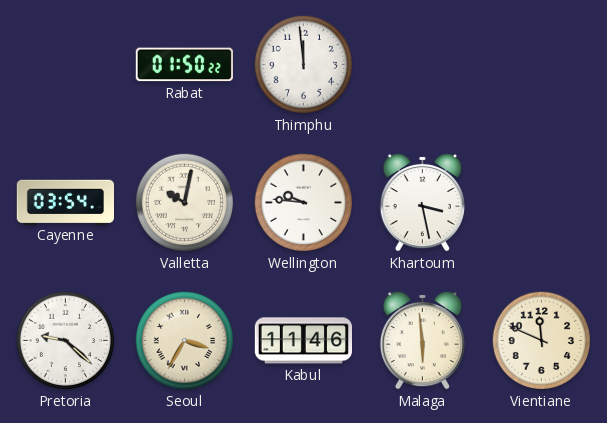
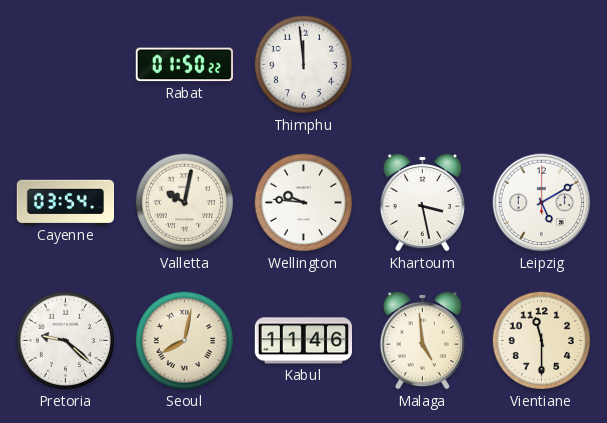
Leipzig: none -> 5:10 (542, 203)
Seoul: 3:35 -> 8:02 (185, 341)
Malaga: 5:59 -> 4:59 (422, 340)
Vientiane: 11:49 -> 11:30 (542, 341)
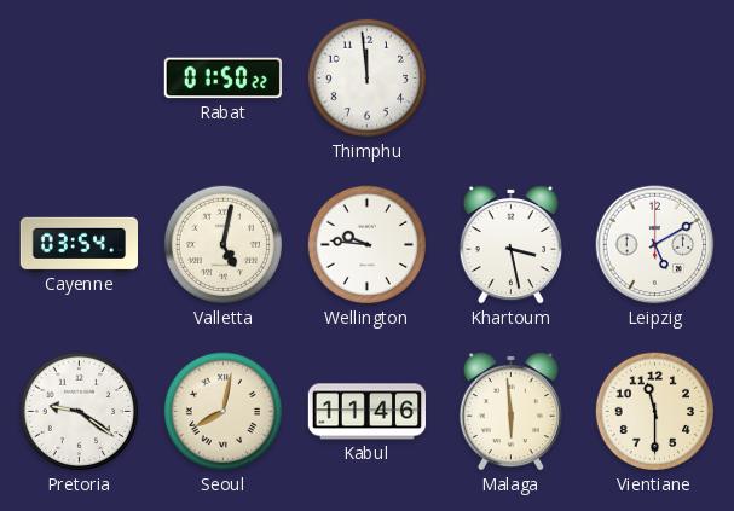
Valletta: 10:02 -> 5:02 (224, 245)
Pretoria: 9:22 -> 9:21 (80, 412)
Malaga: 4:59 -> 5:59 (510, 411)
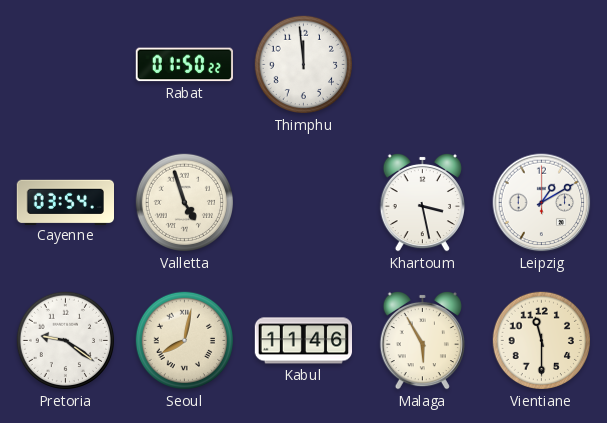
Valletta: 5:02 -> 4:57 (185, 203)
Wellington: 9:46 -> none (368, 245)
Leipzig: 5:10 -> 1:10 (542, 203)
Malaga: 5:59 -> 5:55 (422, 340)
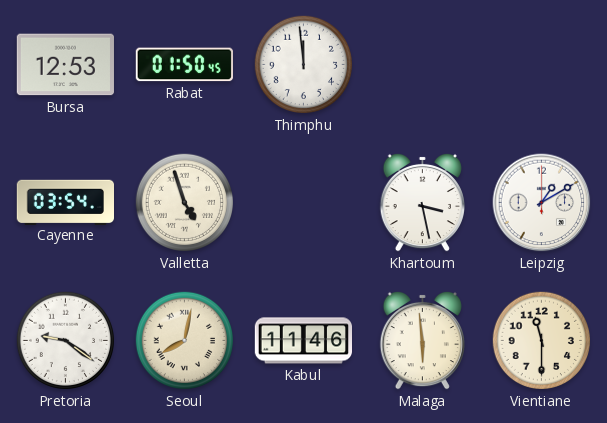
Bursa: none -> 12:53 (65, 65)
Rabat: 01:50:22 -> 01:50:45 (184, 65)
Malaga: 5:55 -> 5:59 (422, 340)
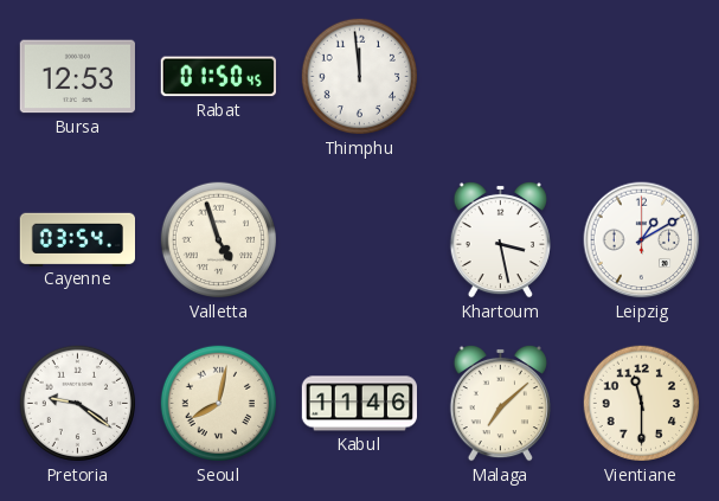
Malaga: 5:59 -> 7:08 (500, 403)
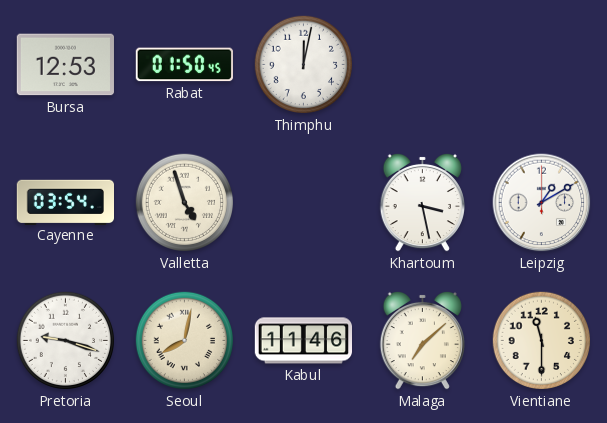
Thimphu: 11:59 -> 12:02 (304, 65)
Pretoria: 9:21 -> 9:18 (66, 341)
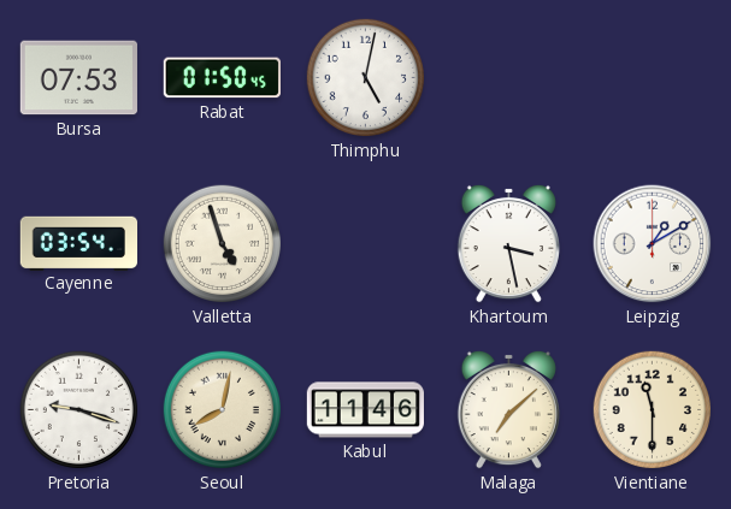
Bursa: 12:53 -> 07:53 (78, 78)
Thimphu: 12:02 -> 5:02 (366, 78)
